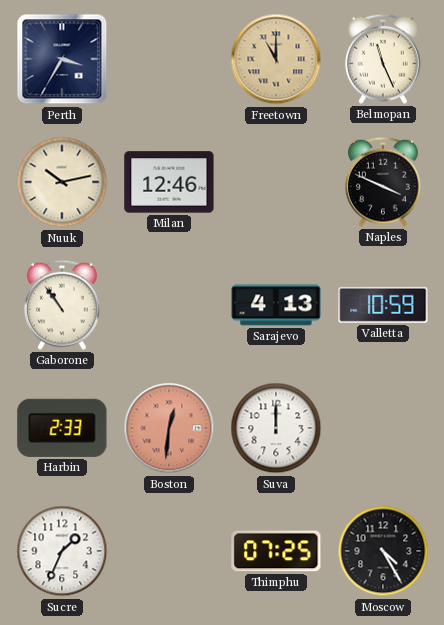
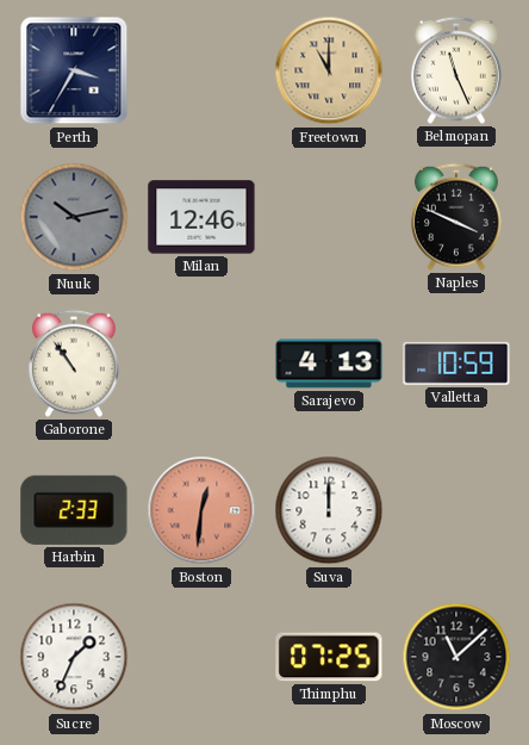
Nuuk dial: cream -> grey (74, 217)
Moscow: 4:25 -> 11:08 (456, 657)
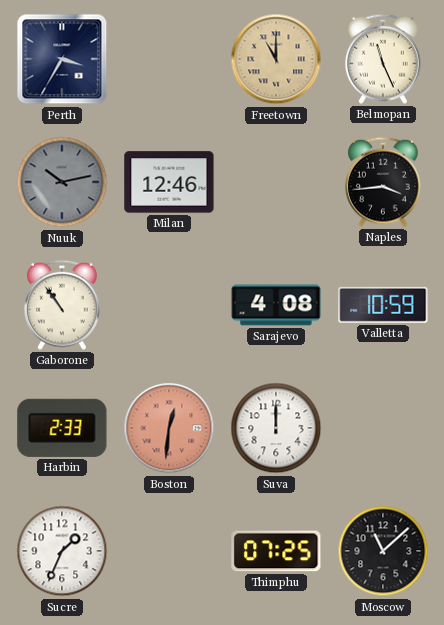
Naples: 3:49 -> 3:44 (383, 182)
Sarajevo: 4:13 -> 4:08 (276, 305)
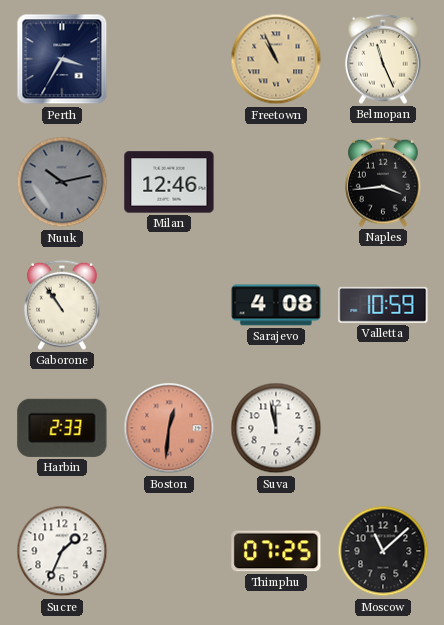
Freetown: 11:00 -> 10:56 (276, 59)
Suva: 12:00 -> 11:58 (276, 428)
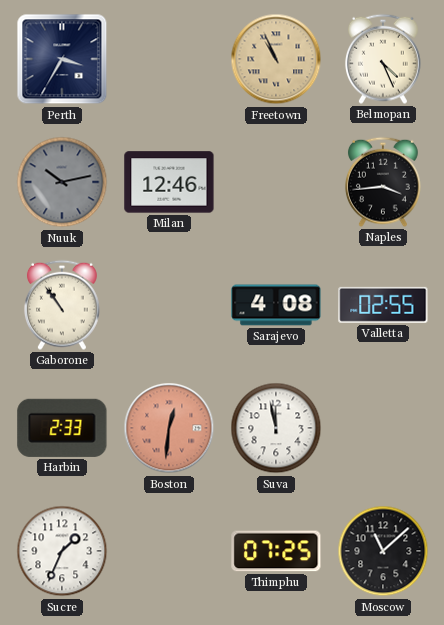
Belmopan: 11:26 -> 4:26 (383, 59)
Valletta: 10:59 -> 02:55 (383, 305)
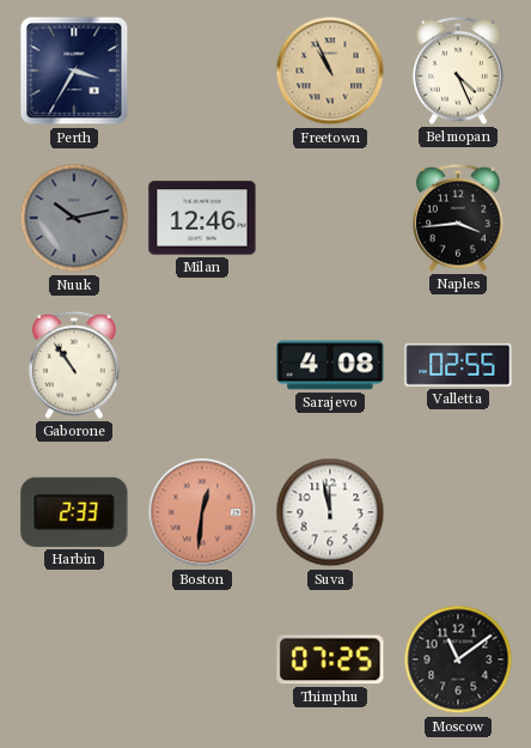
Sucre: 1:34 -> none (62, 551)
Moscow: 11:08 -> 11:09 (458, 659)
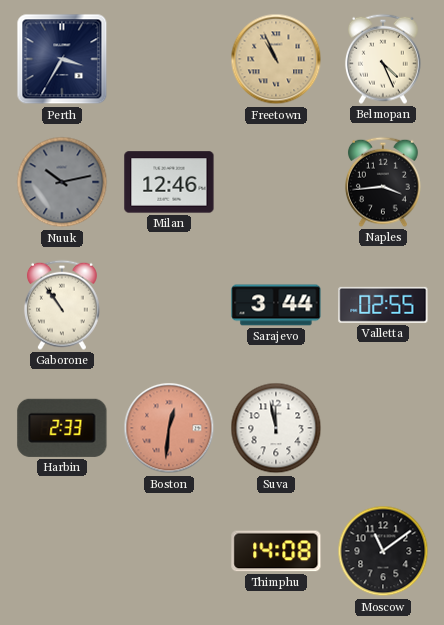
Sarajevo: 4:08 -> 3:44 (276, 305)
Thimphu: 07:25 -> 14:08 (276, 551)
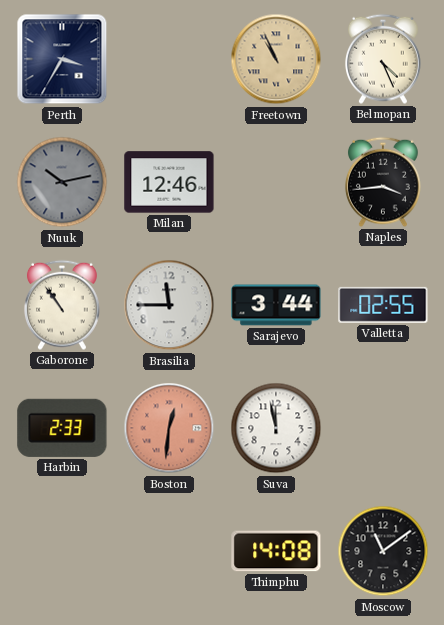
Brasilia: none -> 11:45 (169, 305)
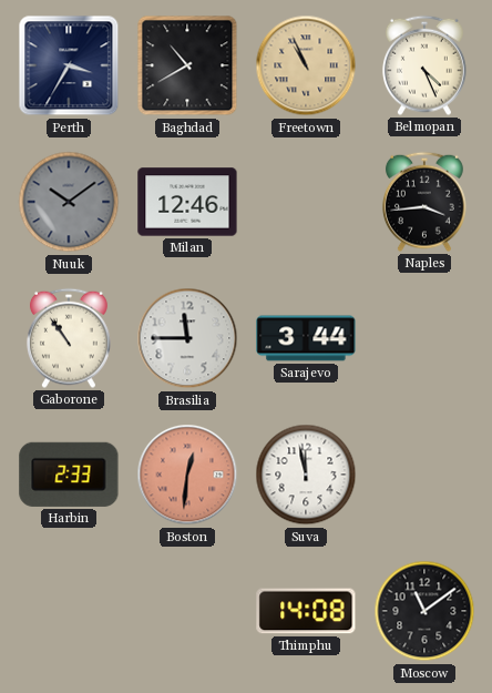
Baghdad: none -> 10:40 (187, 65)
Nuuk: 10:13 -> 10:09 (69, 202)
Valletta: 02:55 -> none (383, 305)
